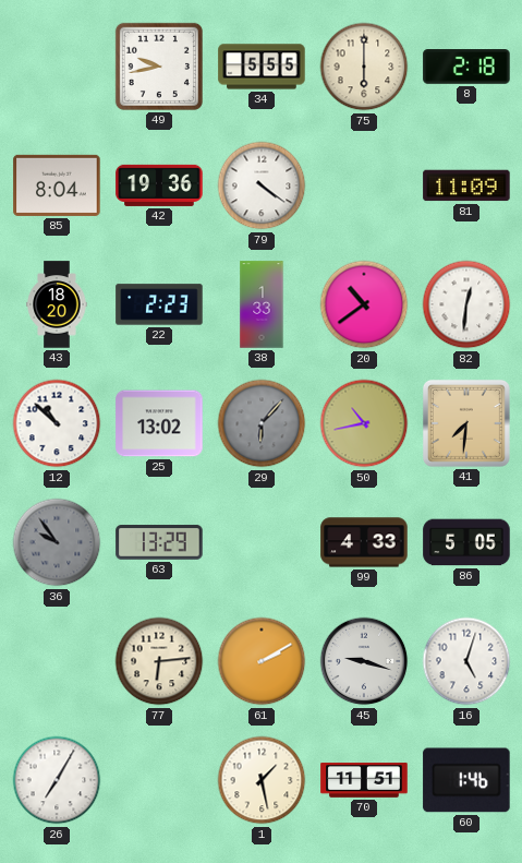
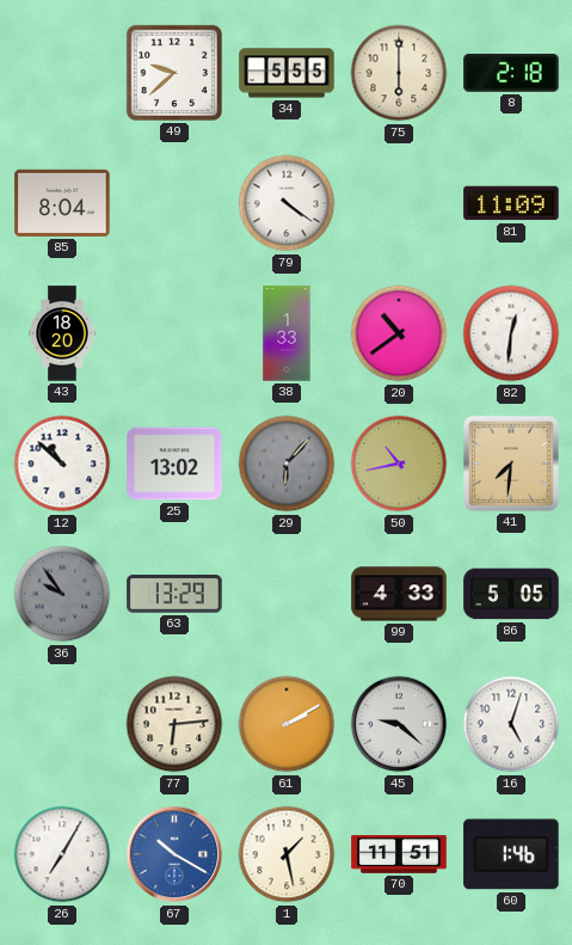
49: 9:43 -> 9:38 (174, 73)
42: 19:36 -> none (159, 185)
22: 2:23 -> none (159, 304)
45: 9:18 -> 9:22 (399, 724)
67: none -> 10:20 (174, 854)
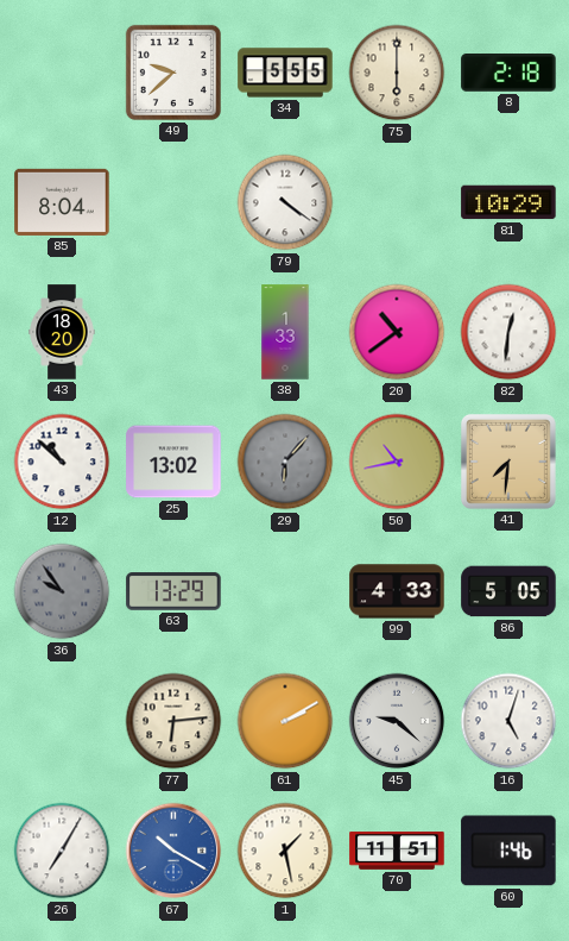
81: 11:09 -> 10:29 (508, 202)
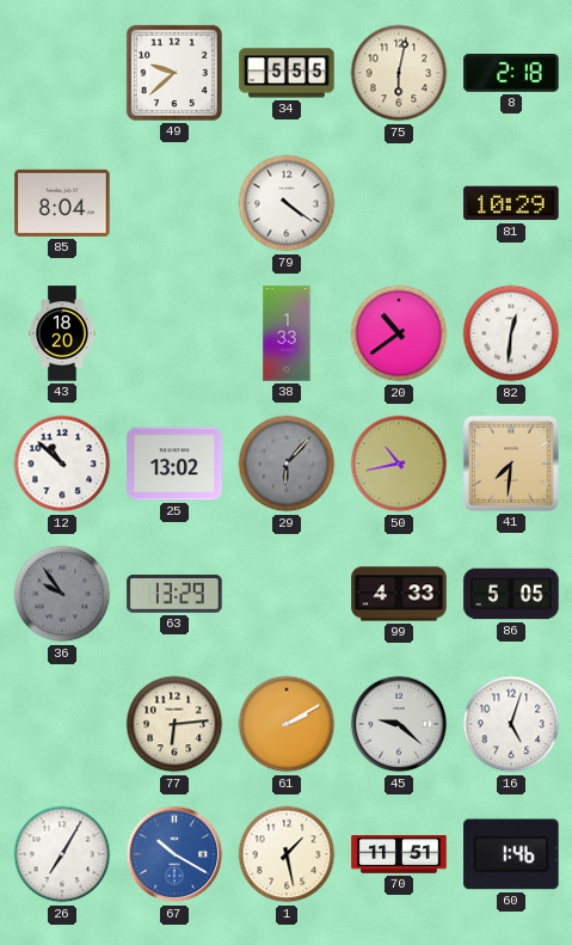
75: 6:00 -> 6:02 (399, 73)
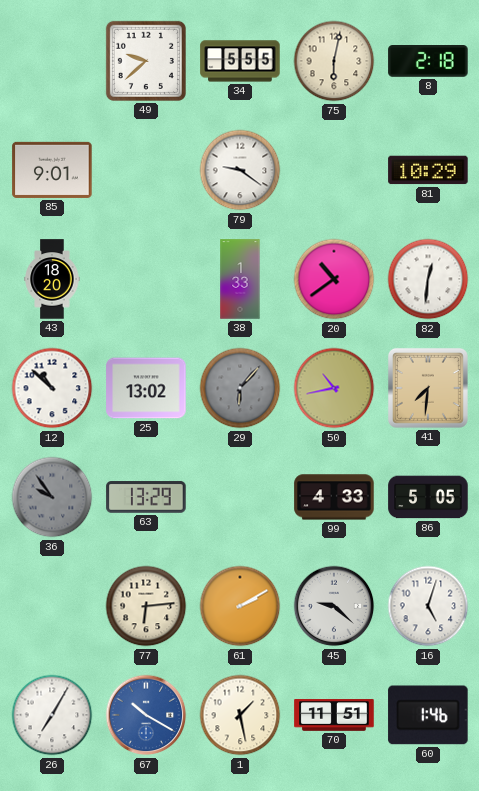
85: 8:04 -> 9:01 (52, 170)
79: 4:21 -> 9:21 (240, 170)
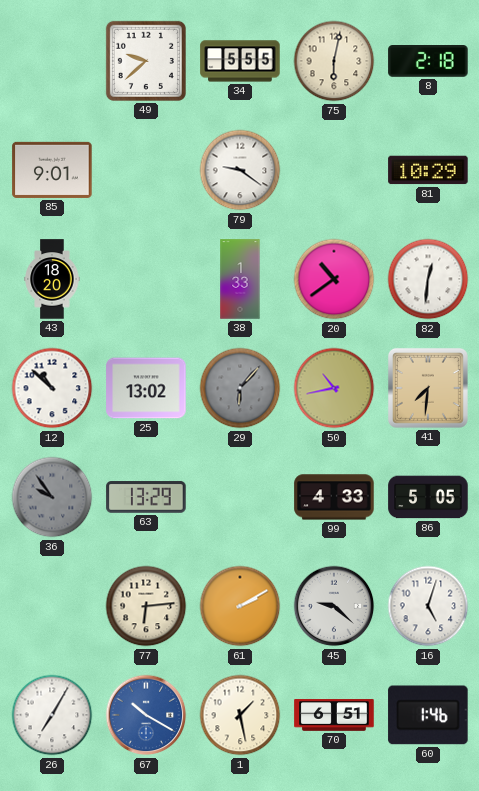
70: 11:51 -> 6:51 (334, 715)
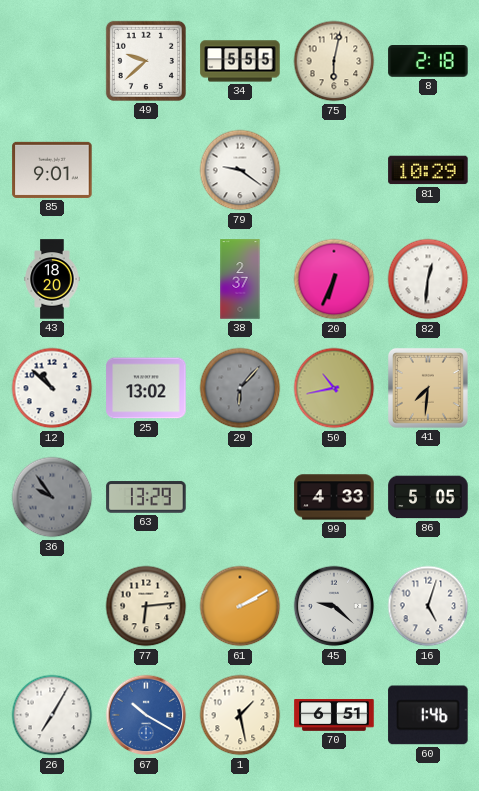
38: 1:33 -> 2:37 (240, 279)
20: 10:39 -> 6:34 (334, 279)
